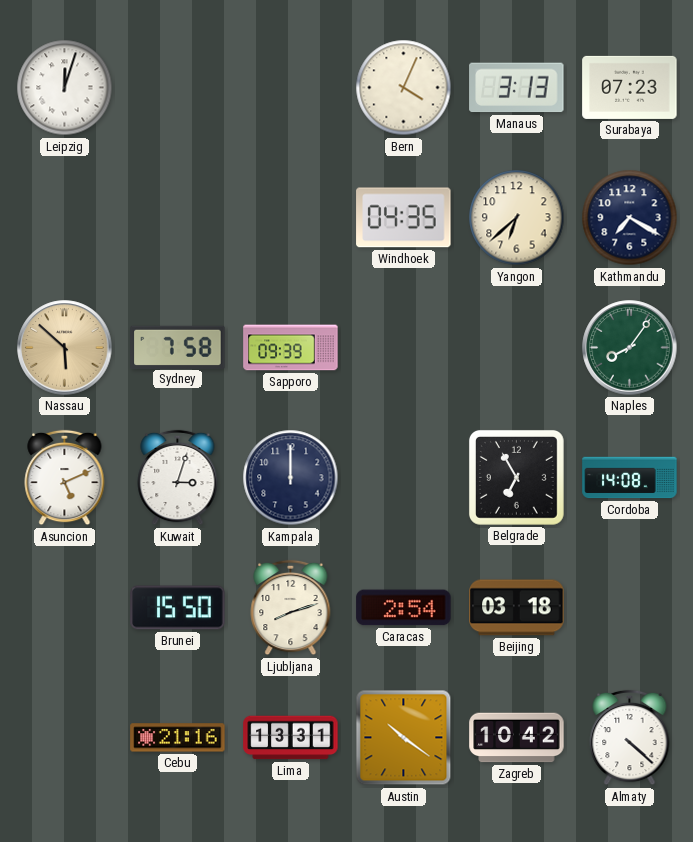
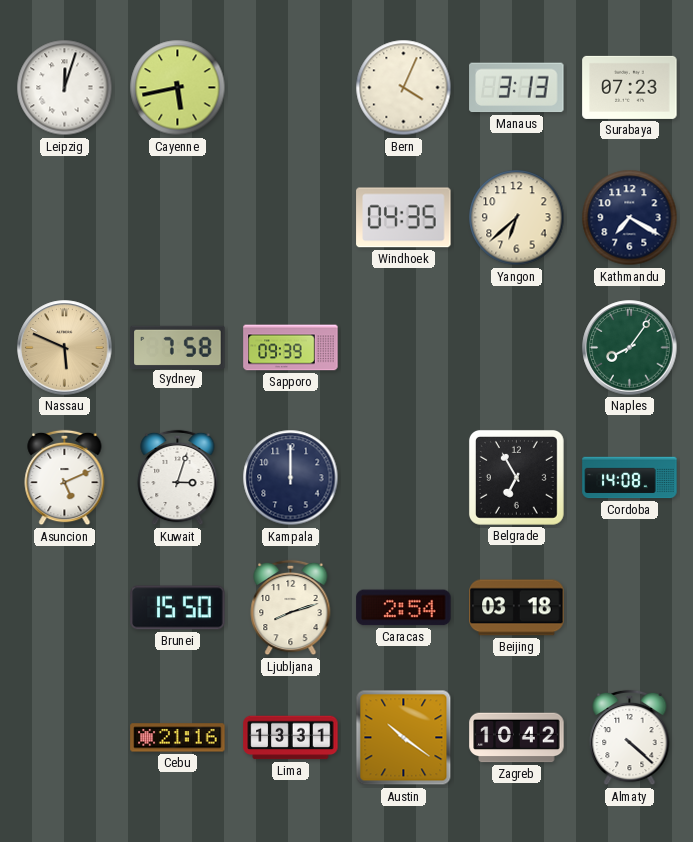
Cayenne: none -> 5:43 (178, 88)
Nassau: 5:52 -> 5:49 (65, 348)
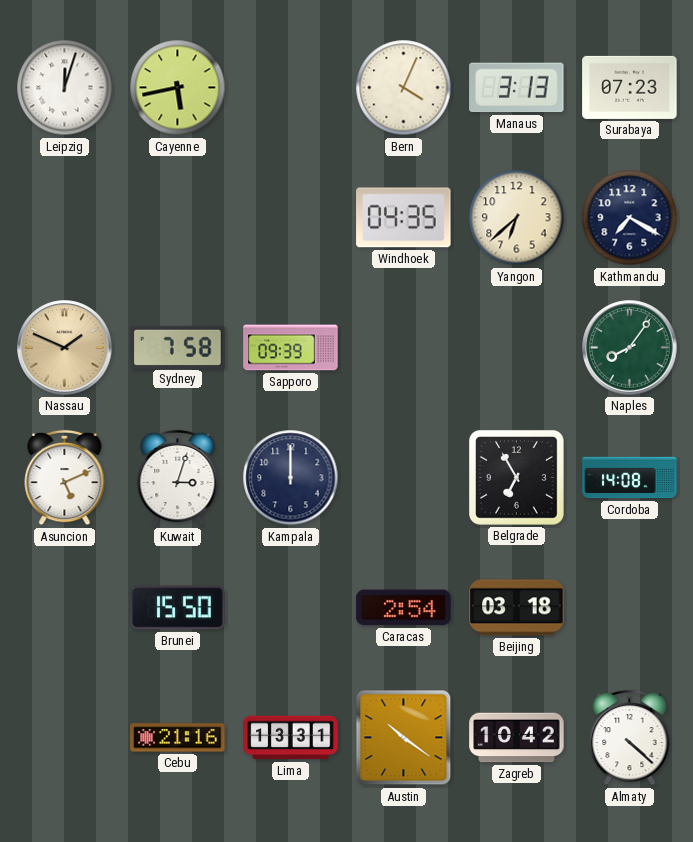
Nassau: 5:49 -> 1:49 (65, 348)
Ljubljana: 8:12 -> none (291, 608)
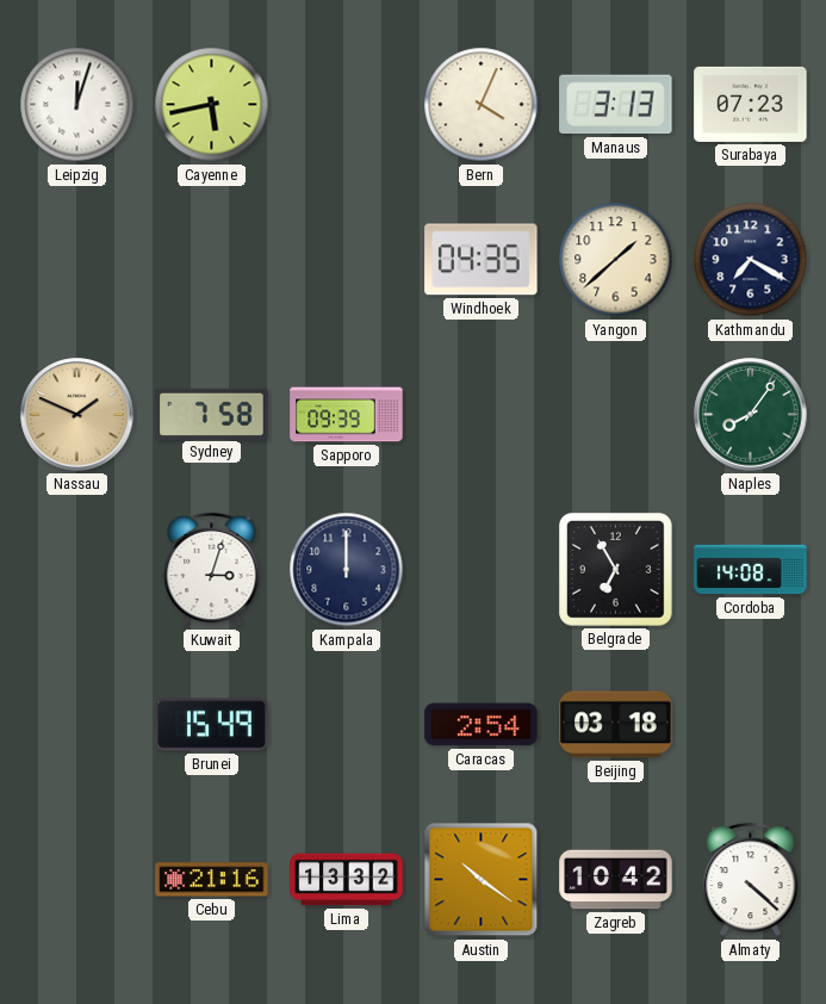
Yangon: 6:38 -> 1:38 (616, 260)
Asuncion: 5:11 -> none (65, 478)
Brunei: 15:50 -> 15:49 (212, 725)
Lima: 13:31 -> 13:32 (347, 880)
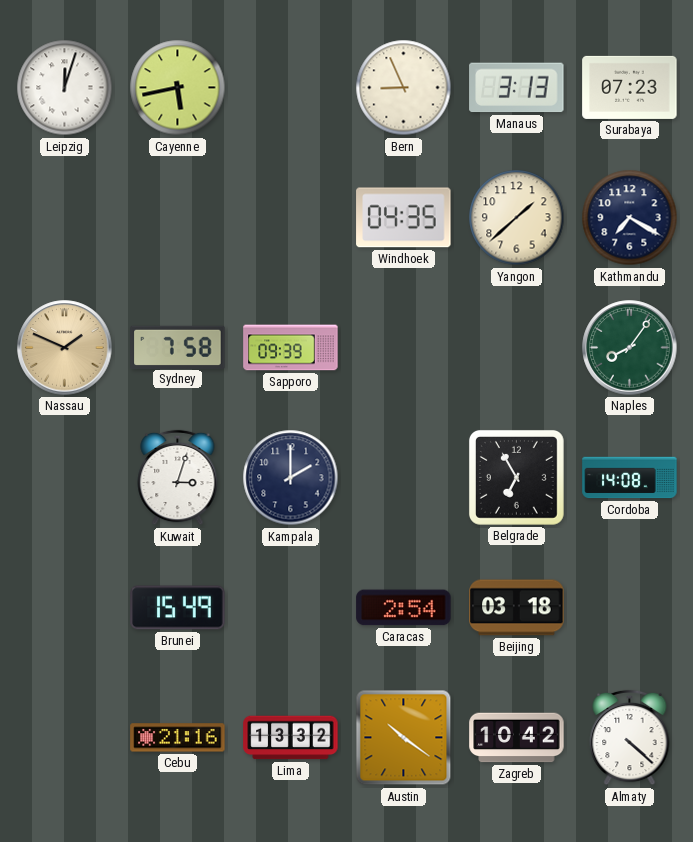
Bern: 4:04 -> 8:56 (404, 88)
Kampala: 12:00 -> 2:00 (291, 478)
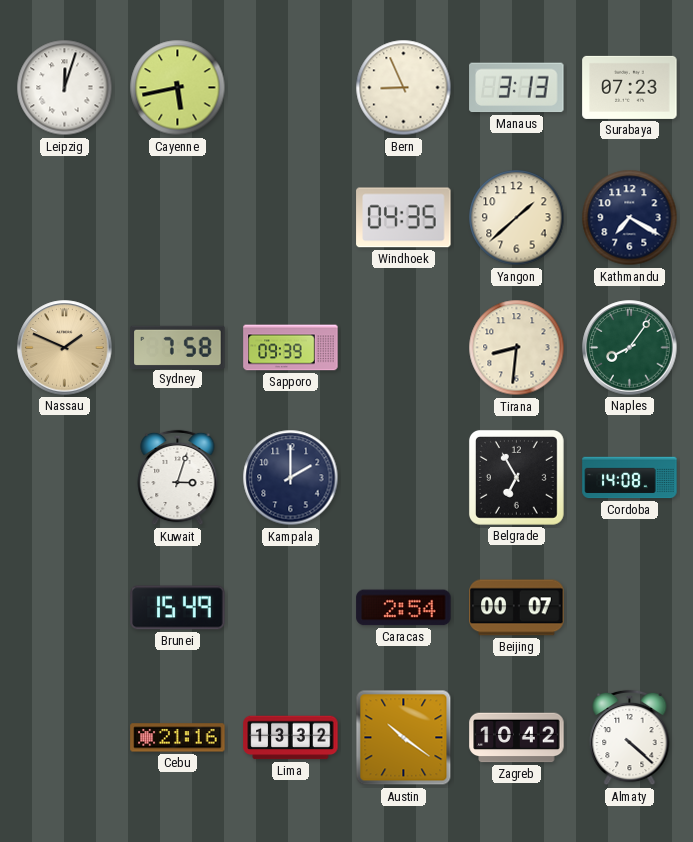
Tirana: none -> 8:31 (517, 348)
Beijing: 03:18 -> 00:07 (517, 608)
